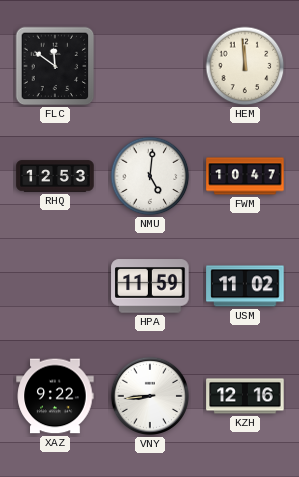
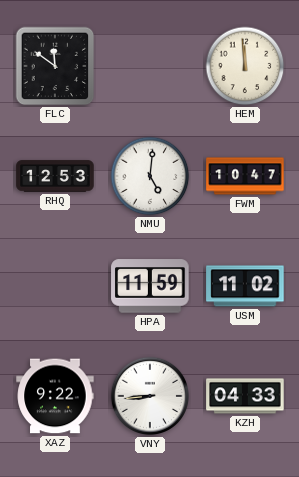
KZH: 12:16 -> 04:33 (245, 396)
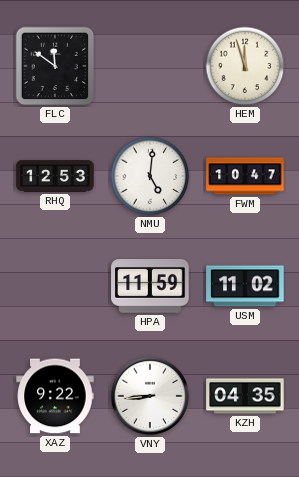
HEM: 11:59 -> 11:57 (245, 66)
KZH: 04:33 -> 04:35 (245, 396)
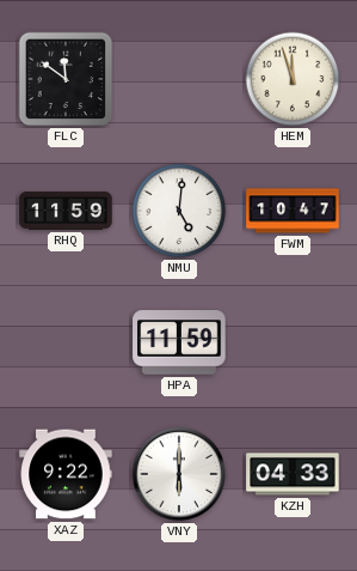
RHQ: 12:53 -> 11:59 (66, 211)
USM: 11:02 -> none (245, 286)
VNY: 8:44 -> 6:00 (179, 474)
KZH: 04:35 -> 04:33 (293, 474)
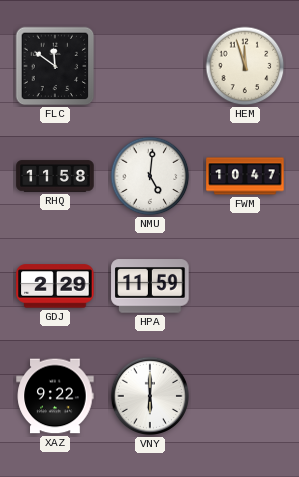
RHQ: 11:59 -> 11:58 (55, 176)
GDJ: none -> 2:29 (55, 286)
KZH: 04:33 -> none (293, 474)
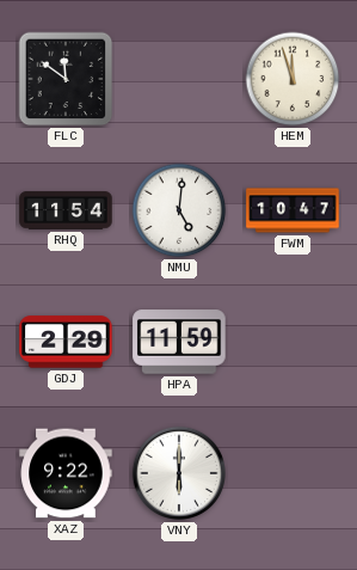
RHQ: 11:58 -> 11:54 (66, 210)
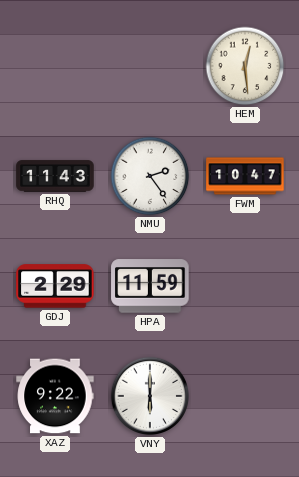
FLC: 11:51 -> none (66, 79)
HEM: 11:57 -> 12:29 (245, 66)
RHQ: 11:54 -> 11:43 (55, 176)
NMU: 5:01 -> 2:24 (150, 176)
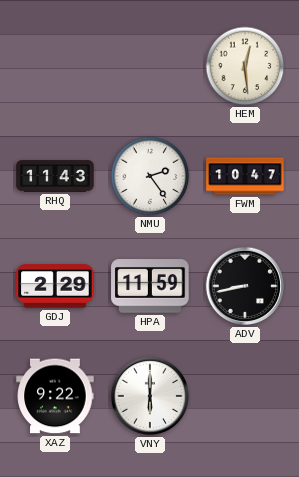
ADV: none -> 8:43 (245, 286)
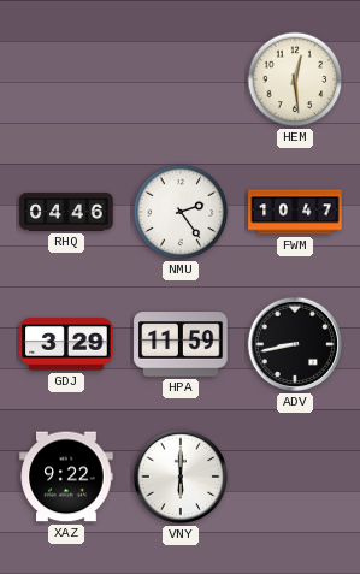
RHQ: 11:43 -> 04:46 (66, 212)
GDJ: 2:29 -> 3:29 (66, 344)
